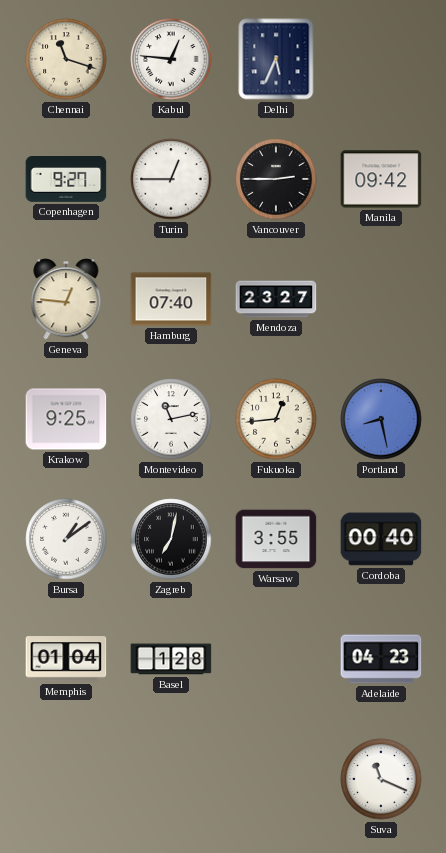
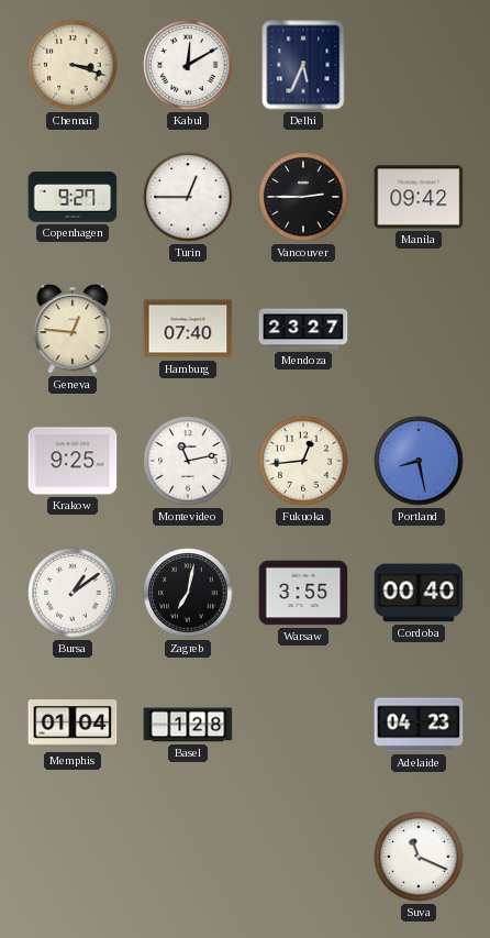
Chennai: 11:18 -> 3:18 (73, 65)
Kabul: 12:46 -> 12:10 (188, 65)
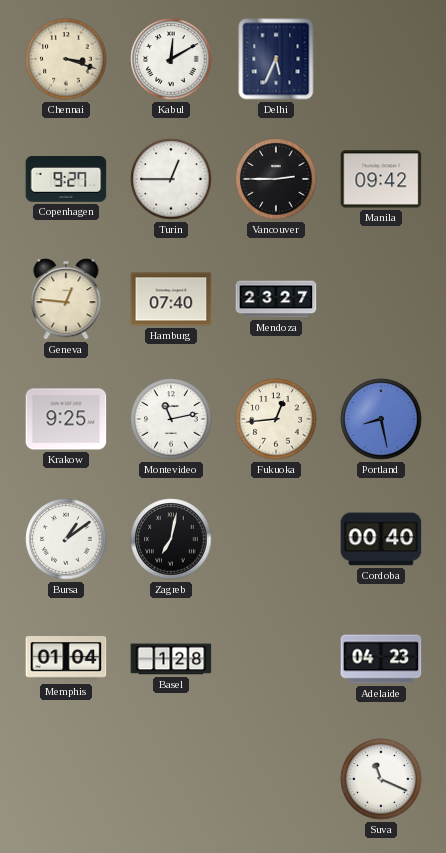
Warsaw: 3:55 -> none (303, 593)
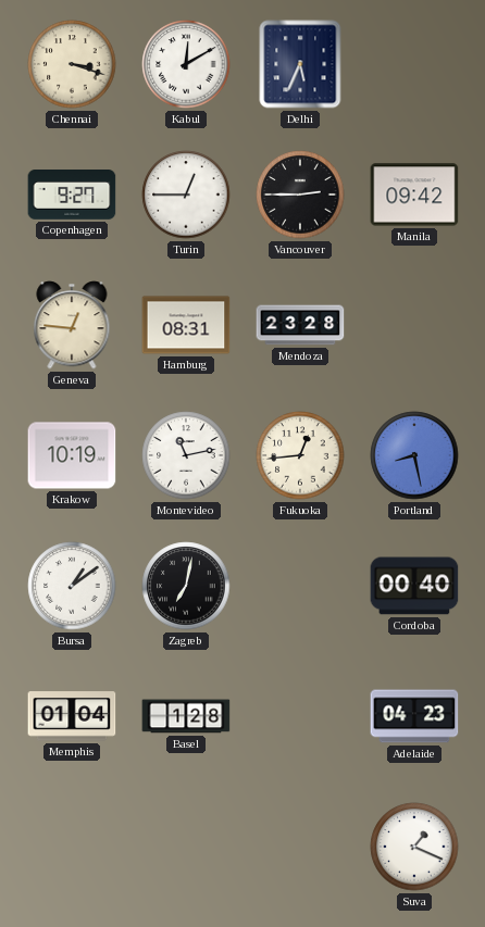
Hamburg: 07:40 -> 08:31 (186, 325)
Mendoza: 23:27 -> 23:28 (300, 325)
Krakow: 9:25 -> 10:19 (72, 455)
Suva: 11:19 -> 1:19 (414, 847)
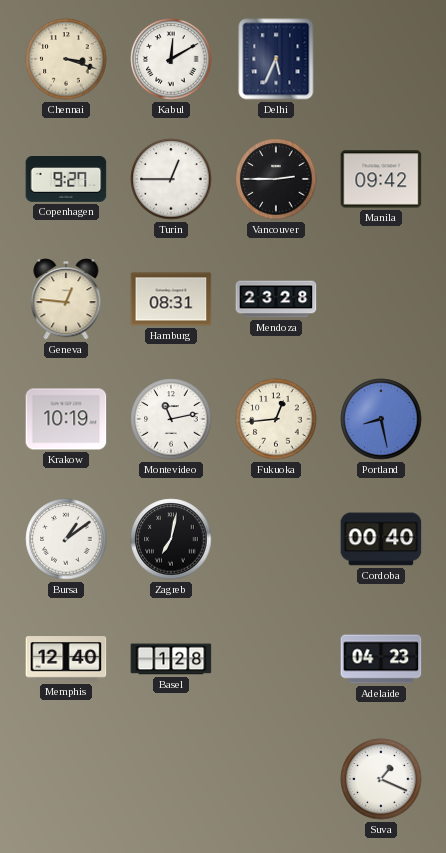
Memphis: 01:04 -> 12:40 (66, 659)
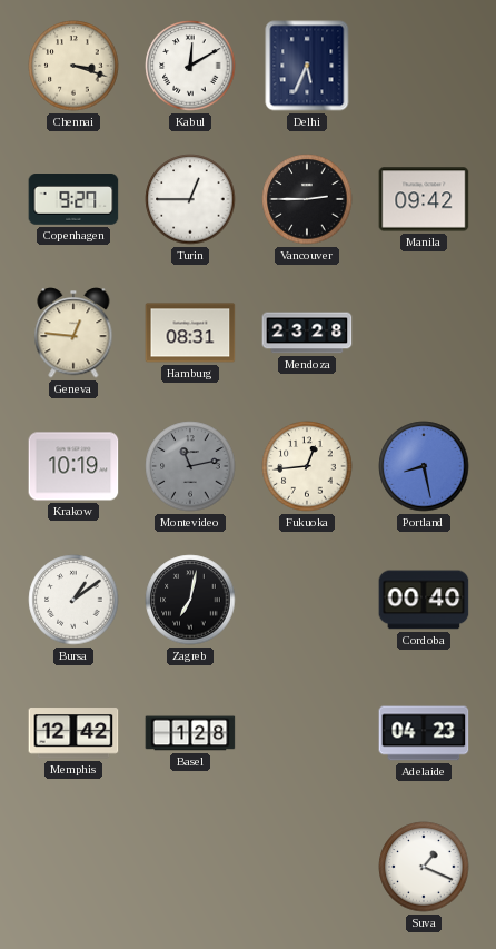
Montevideo dial: white -> grey (190, 466)
Memphis: 12:40 -> 12:42 (73, 733)
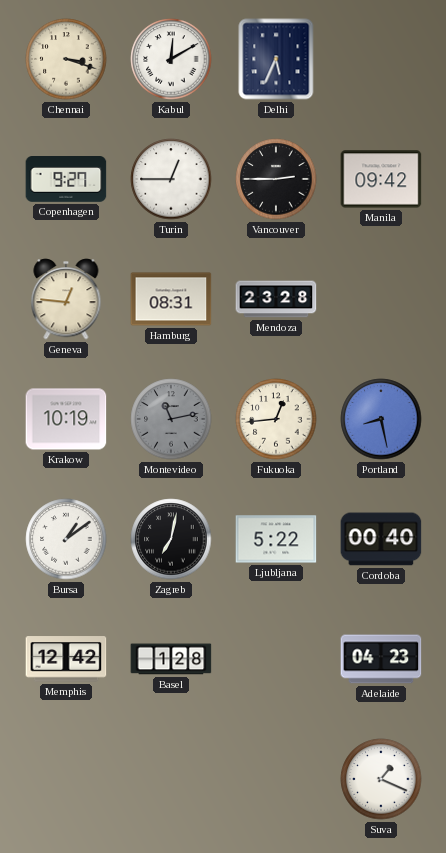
Ljubljana: none -> 5:22 (276, 539)
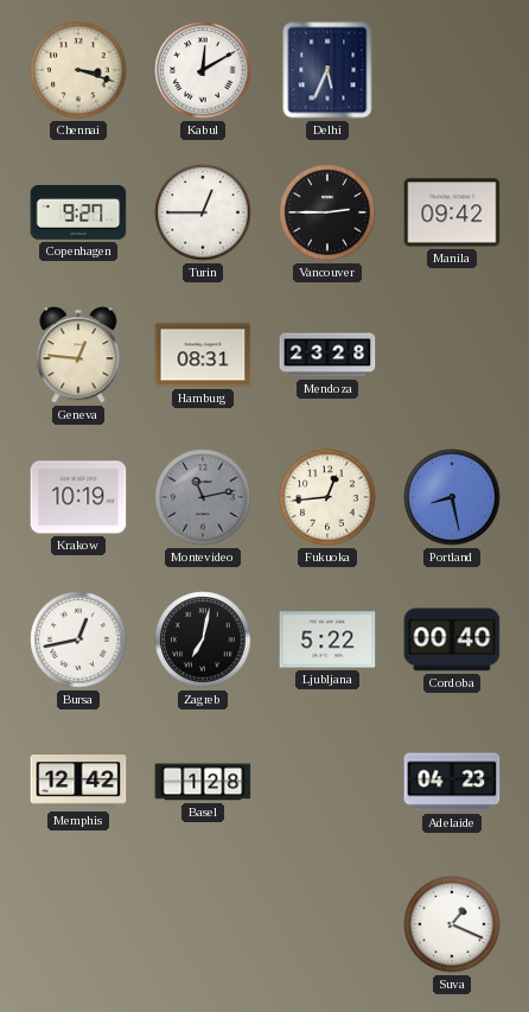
Bursa: 1:09 -> 12:43 (78, 639)
